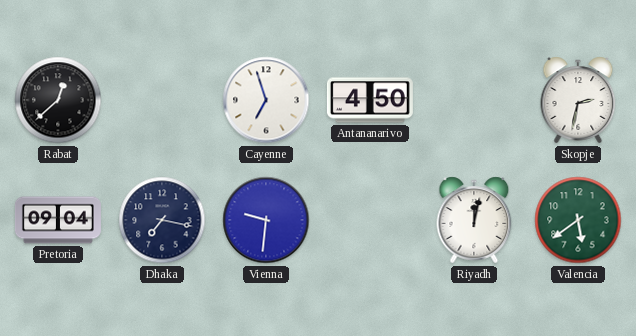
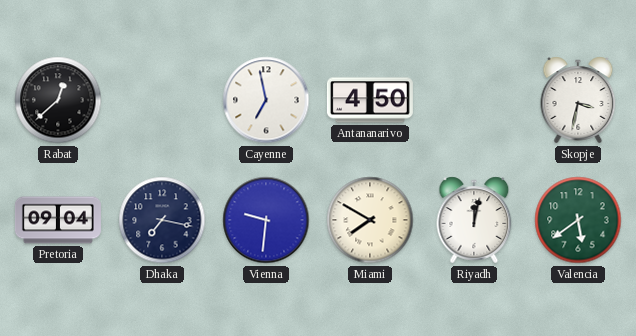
Cayenne: 6:57 -> 6:58 (266, 100)
Skopje: 2:32 -> 3:32 (578, 100)
Miami: none -> 7:50 (370, 220)
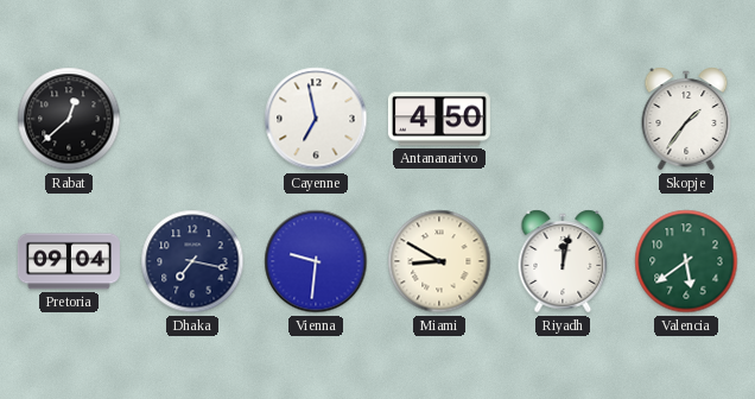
Skopje: 3:32 -> 1:36 (686, 119)
Miami: 7:50 -> 8:50 (439, 261)
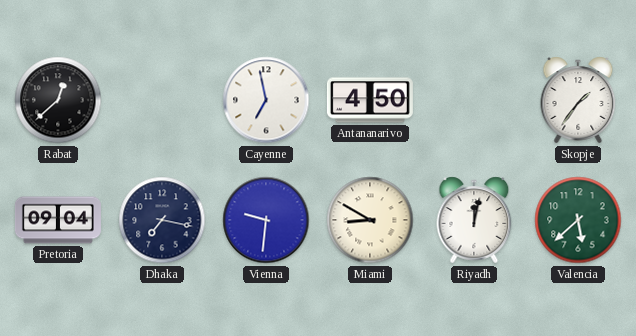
Valencia: 5:39 -> 5:38 (578, 220)
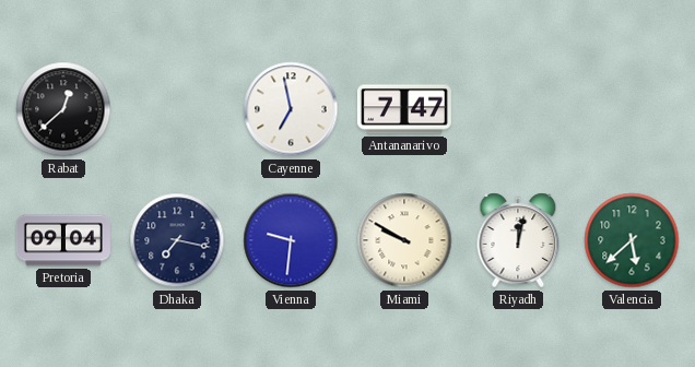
Antananarivo: 4:50 -> 7:47 (404, 109)
Skopje: 1:36 -> none (578, 100)
Miami: 8:50 -> 9:50 (404, 240)
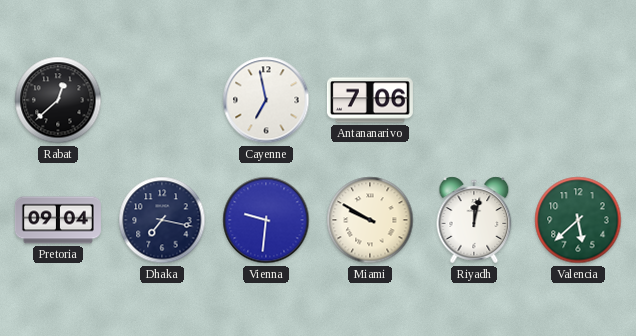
Antananarivo: 7:47 -> 7:06 (370, 100)
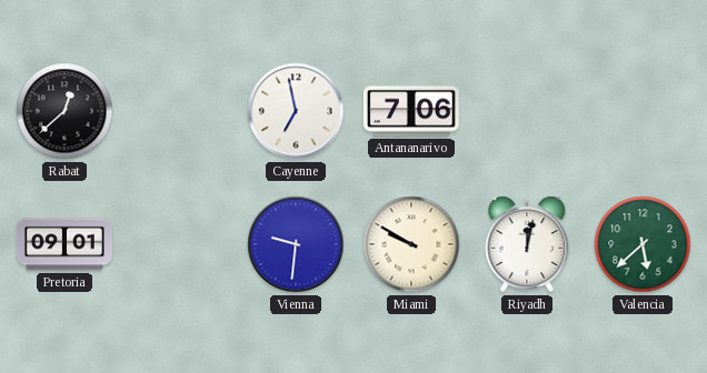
Pretoria: 09:04 -> 09:01 (64, 244)
Dhaka: 7:17 -> none (162, 220)
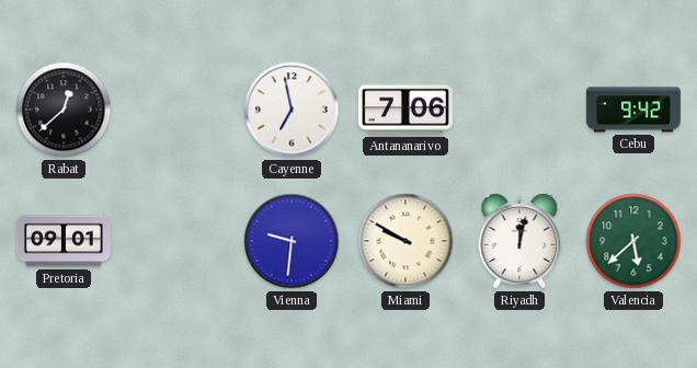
Cebu: none -> 9:42 (633, 110)
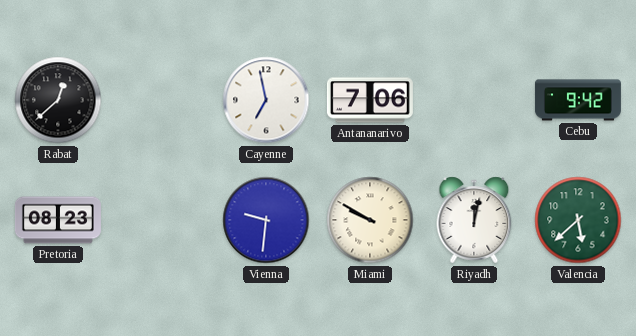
Pretoria: 09:01 -> 08:23 (58, 220)
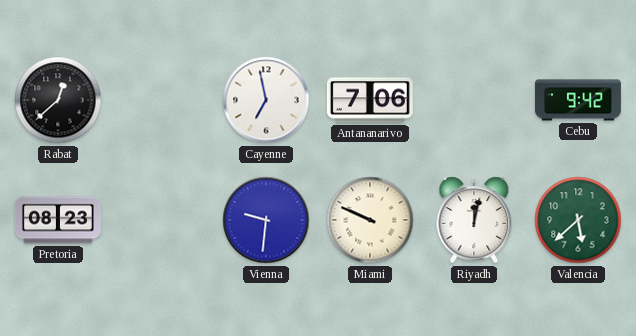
Miami: 9:50 -> 9:49 (370, 220)
